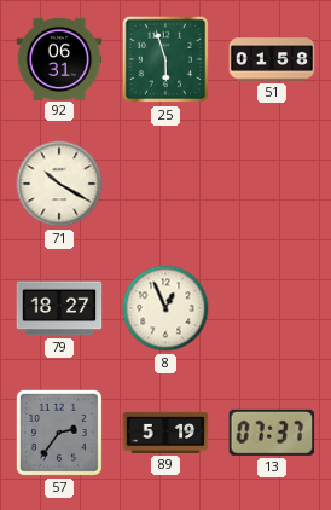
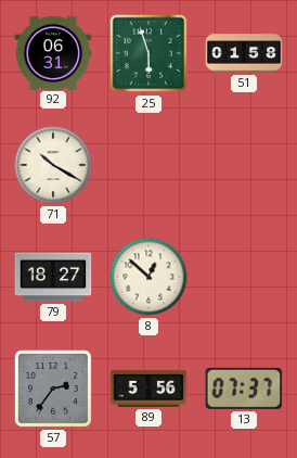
8: 12:56 -> 12:52 (148, 277)
89: 5:19 -> 5:56 (148, 389)
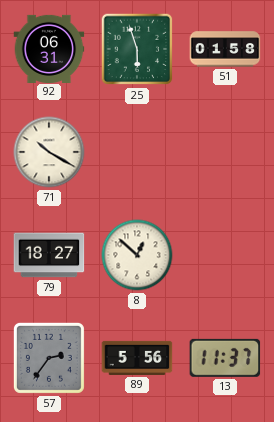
13: 07:37 -> 11:37 (225, 358)
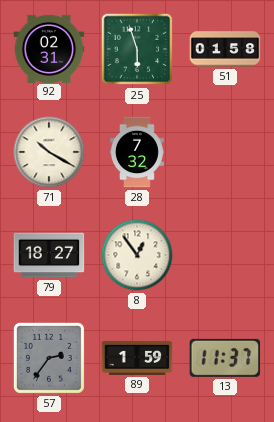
92: 06:31 -> 02:31 (49, 48)
28: none -> 7:32 (138, 152)
8: 12:52 -> 12:54 (137, 255)
89: 5:56 -> 1:59 (137, 358)
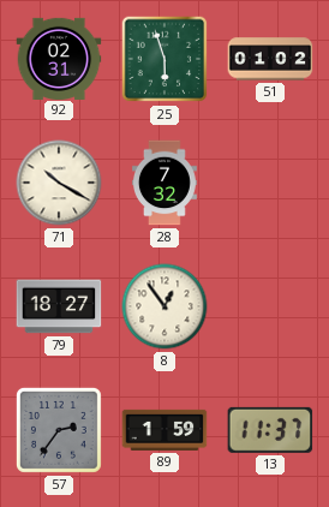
51: 01:58 -> 01:02 (270, 59)
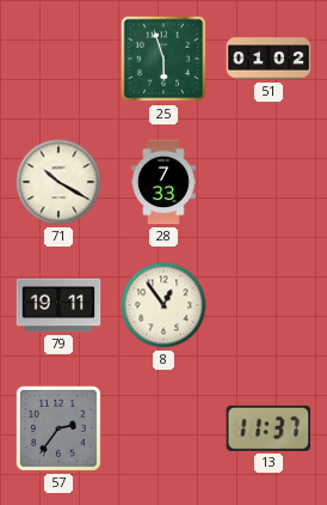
92: 02:31 -> none (59, 58)
28: 7:32 -> 7:33 (165, 182)
79: 18:27 -> 19:11 (58, 305)
89: 1:59 -> none (164, 430)
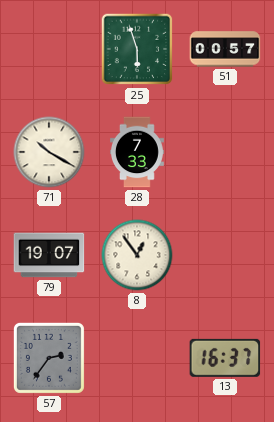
51: 01:02 -> 00:57 (225, 49)
79: 19:11 -> 19:07 (49, 255)
13: 11:37 -> 16:37 (225, 358)
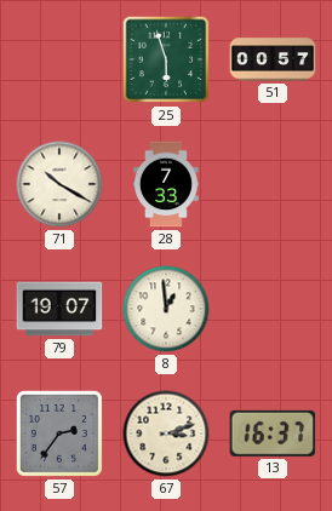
8: 12:54 -> 12:59 (166, 309)
67: none -> 3:12 (166, 434)
